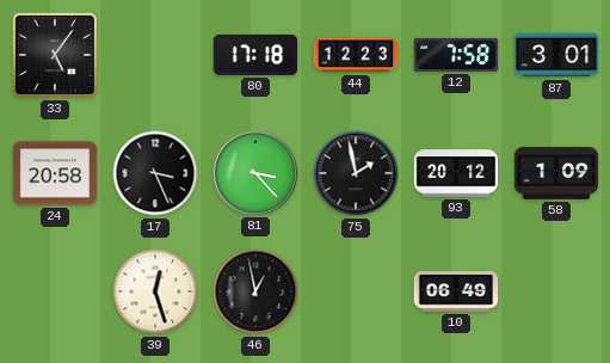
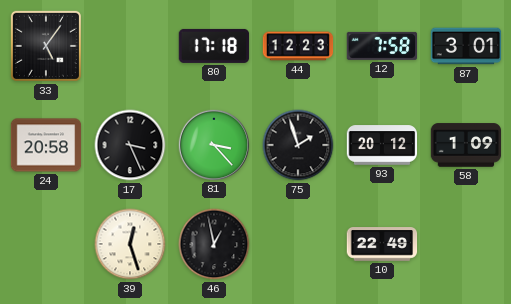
75: 1:58 -> 1:57 (298, 145)
10: 06:49 -> 22:49 (382, 244)
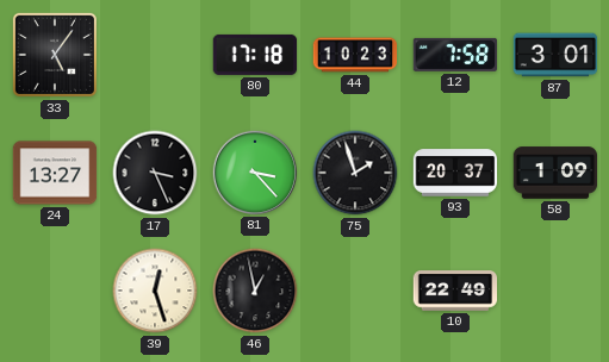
44: 12:23 -> 10:23 (355, 55)
24: 20:58 -> 13:27 (55, 173)
93: 20:12 -> 20:37 (455, 173)
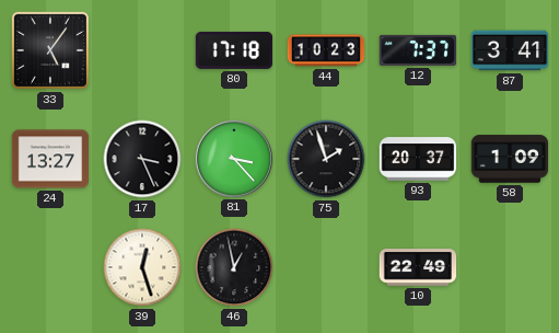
12: 7:58 -> 7:37 (418, 50)
87: 3:01 -> 3:41 (510, 50)
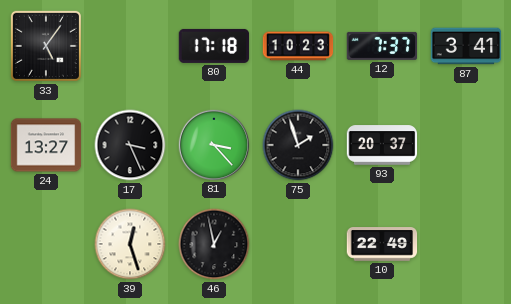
58: 1:09 -> none (510, 159)
